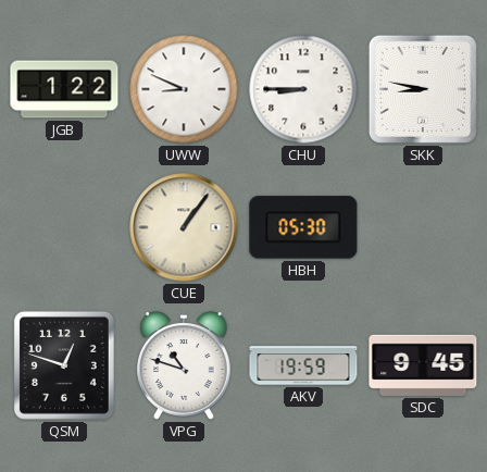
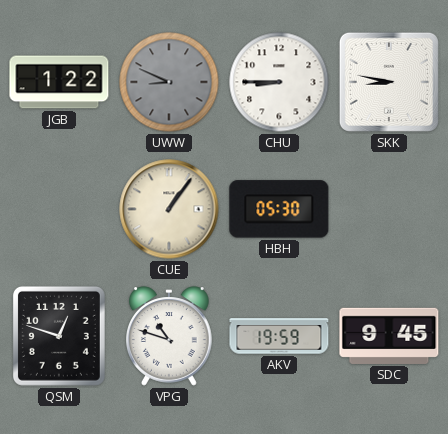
UWW dial: white -> grey (169, 82)
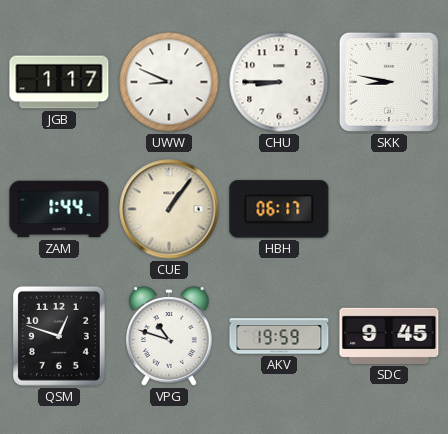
JGB: 1:22 -> 1:17 (59, 82)
UWW dial: grey -> white (169, 82)
ZAM: none -> 1:44 (59, 209)
HBH: 05:30 -> 06:17 (279, 209)
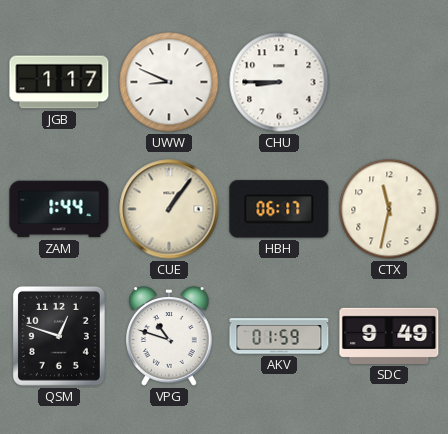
SKK: 8:47 -> none (389, 82)
CTX: none -> 11:32 (389, 209)
AKV: 19:59 -> 01:59 (279, 336)
SDC: 9:45 -> 9:49 (389, 336)
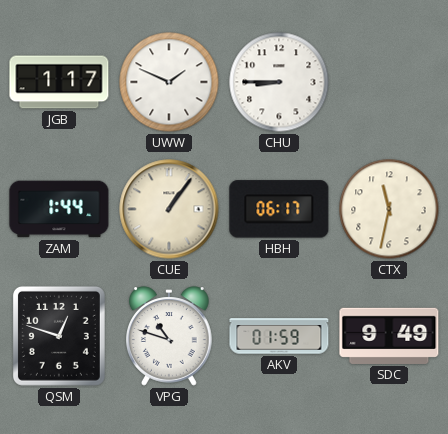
UWW: 8:49 -> 1:49 (169, 82)
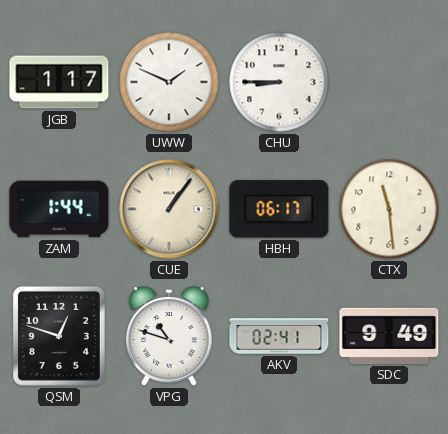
CTX: 11:32 -> 11:29 (389, 209)
AKV: 01:59 -> 02:41 (279, 336)
